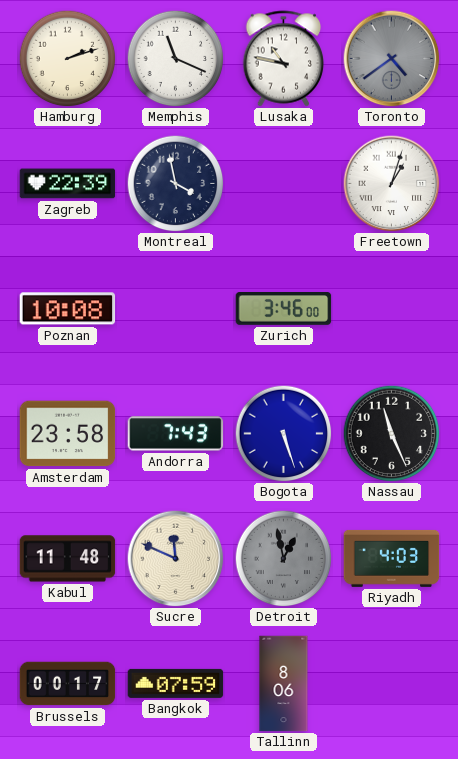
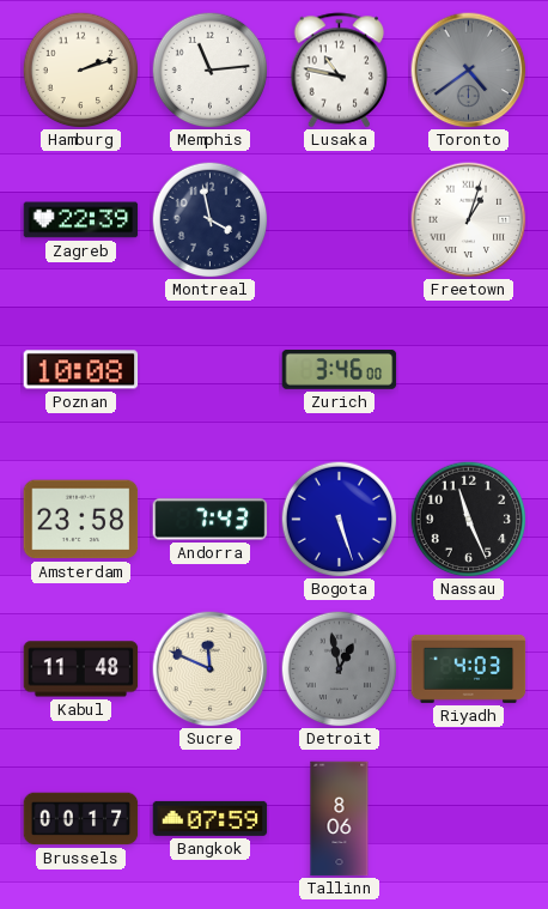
Memphis: 11:19 -> 11:14 (209, 69)
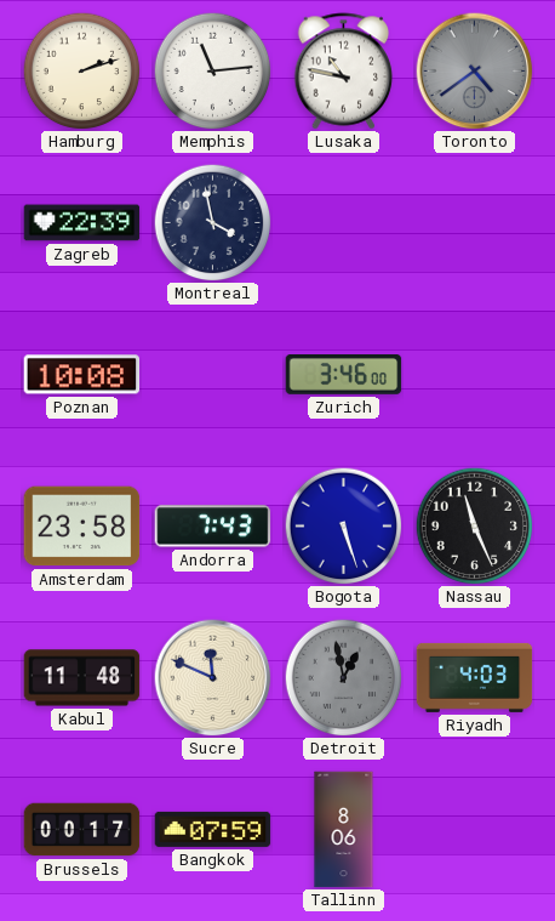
Freetown: 1:03 -> none (469, 220)
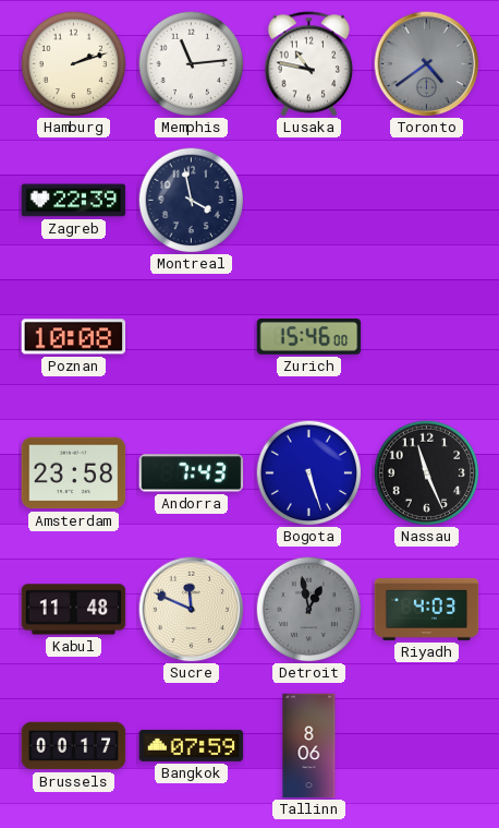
Zurich: 3:46 -> 15:46 (309, 337)
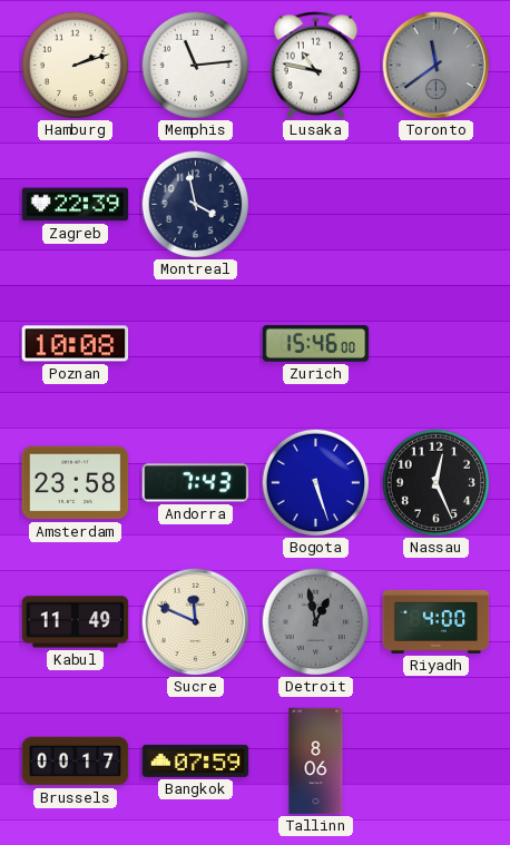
Toronto: 4:39 -> 11:39 (437, 66)
Nassau: 11:26 -> 12:26 (435, 482)
Kabul: 11:48 -> 11:49 (76, 622)
Riyadh: 4:03 -> 4:00 (437, 621)
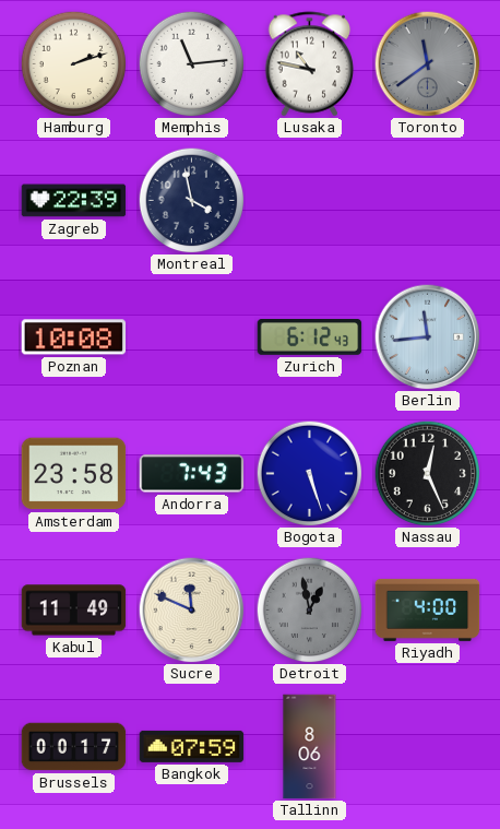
Zurich: 15:46 -> 6:12 (310, 337)
Berlin: none -> 11:44 (428, 337)
